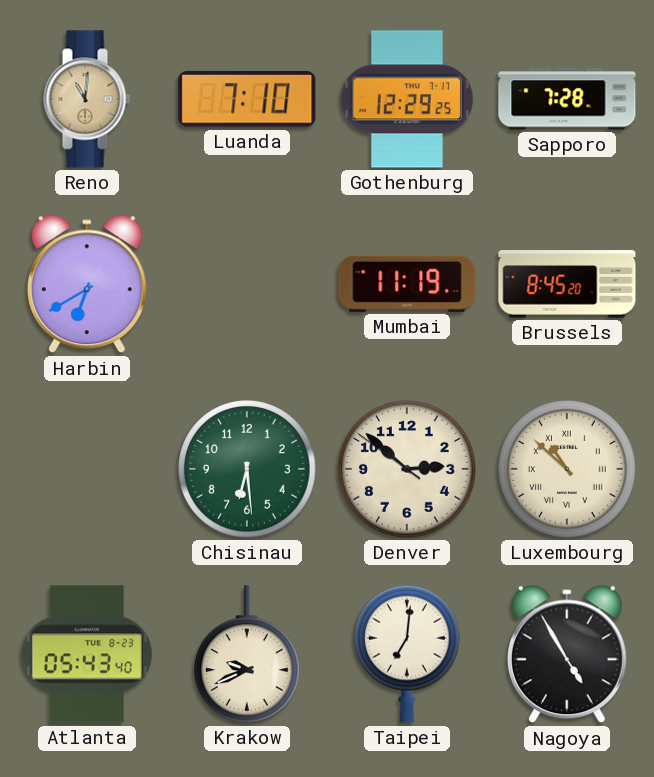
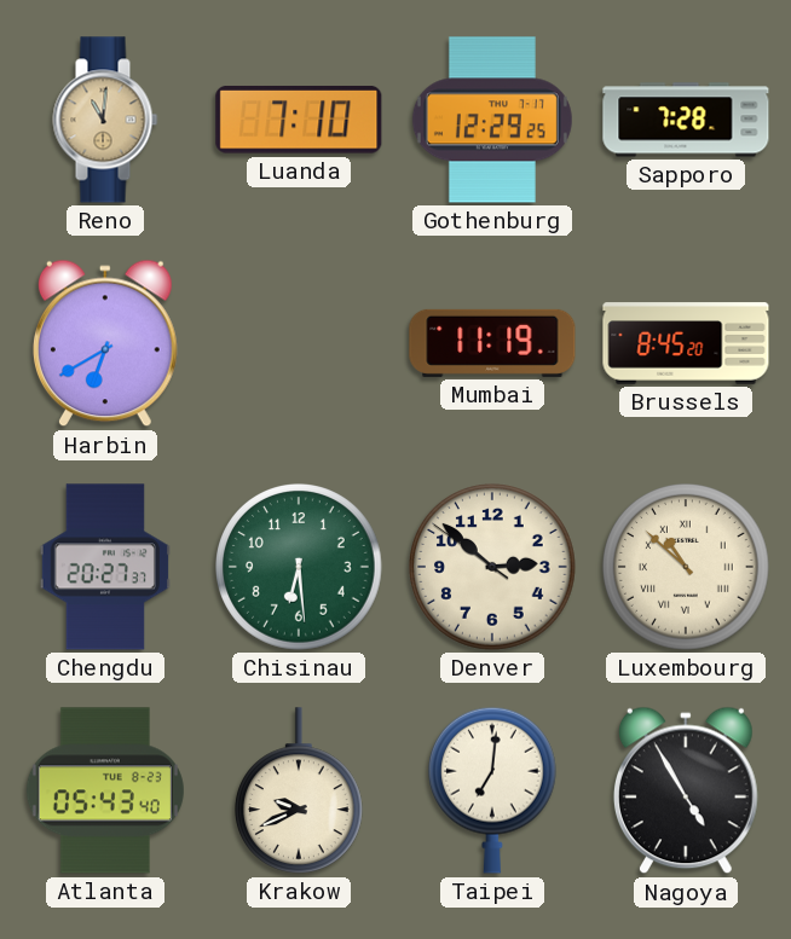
Chengdu: none -> 20:27 (105, 567)
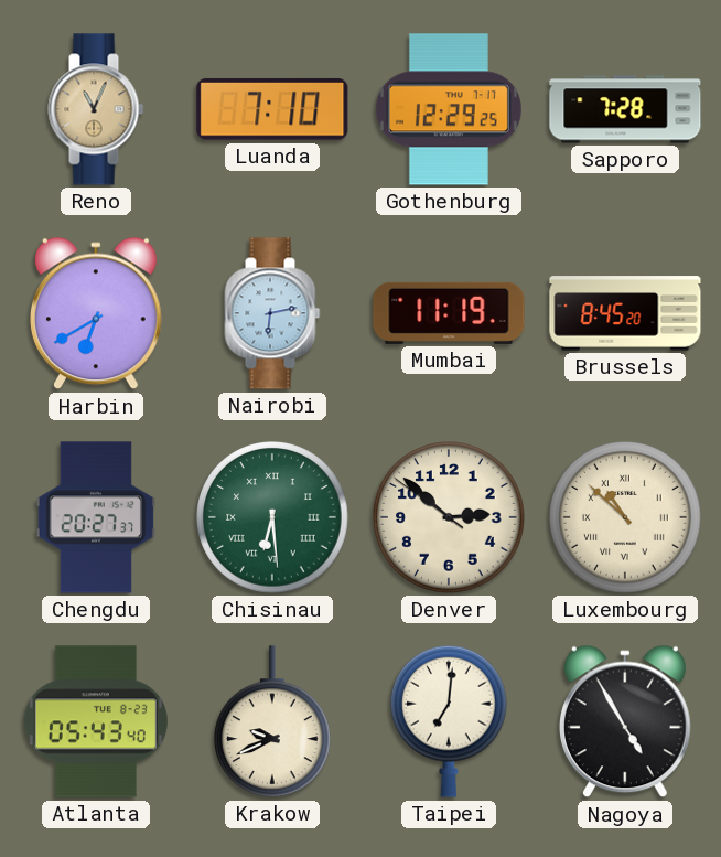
Reno: 11:01 -> 11:04 (96, 109)
Nairobi: none -> 6:13 (272, 313)
Chisinau numerals: Arabic -> Roman (273, 518)
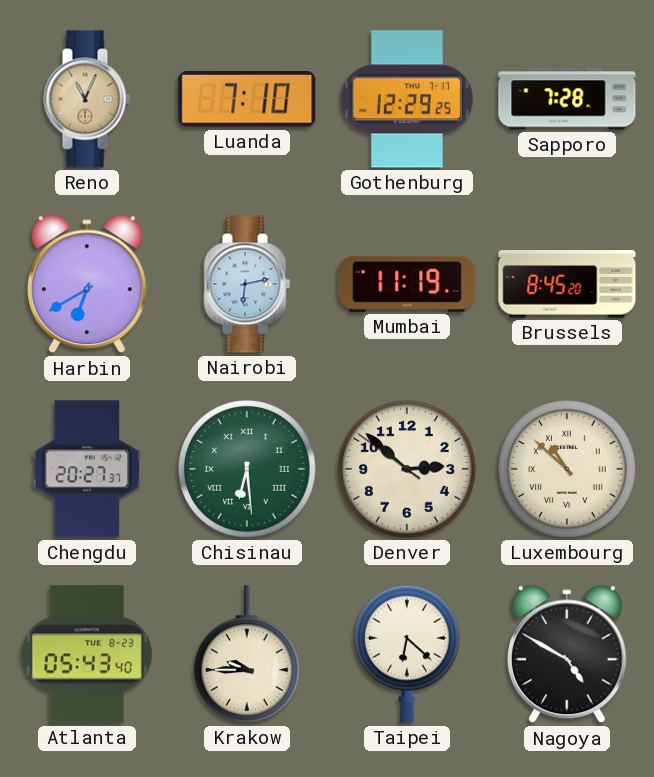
Krakow: 9:41 -> 9:45 (247, 654)
Taipei: 7:01 -> 6:22 (407, 654)
Nagoya: 4:55 -> 4:50 (567, 654)
